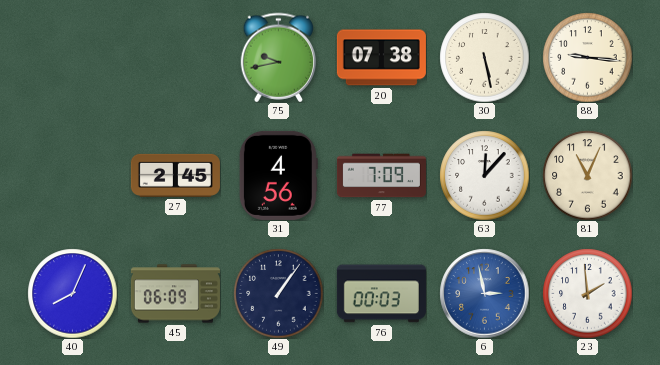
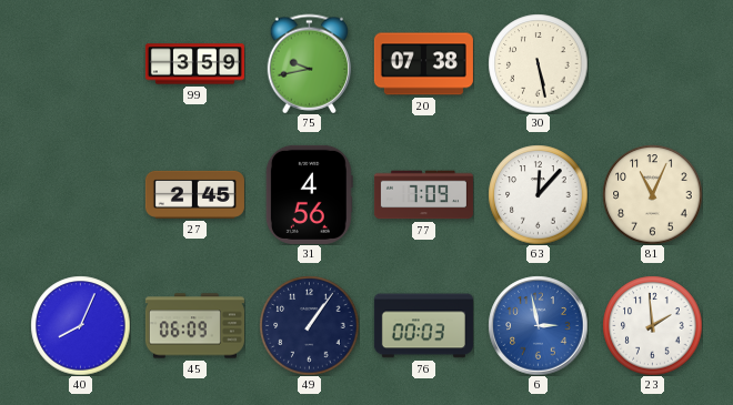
99: none -> 3:59 (194, 64)
88: 9:16 -> none (587, 57)
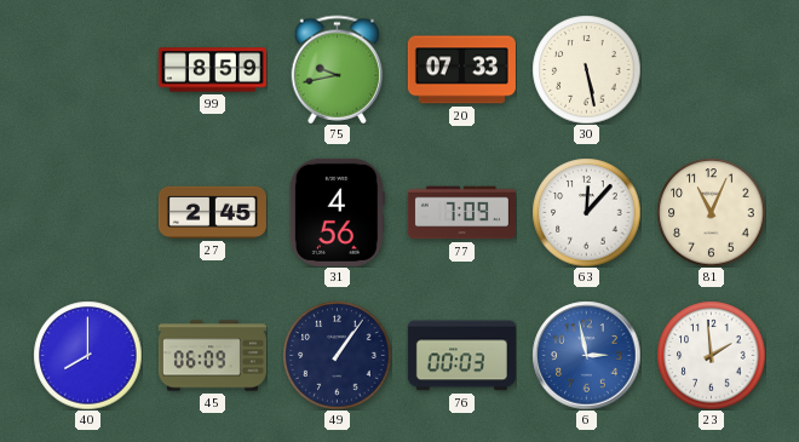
99: 3:59 -> 8:59 (212, 70)
20: 07:38 -> 07:33 (461, 70)
40: 8:04 -> 8:00 (87, 355)
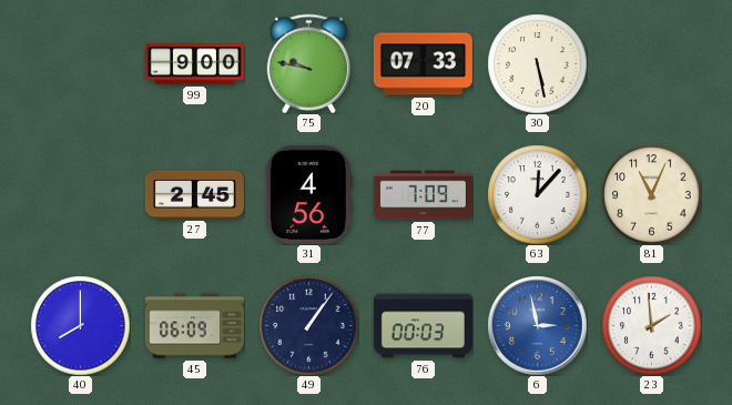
99: 8:59 -> 9:00 (194, 64)
75: 9:43 -> 9:47 (309, 63)
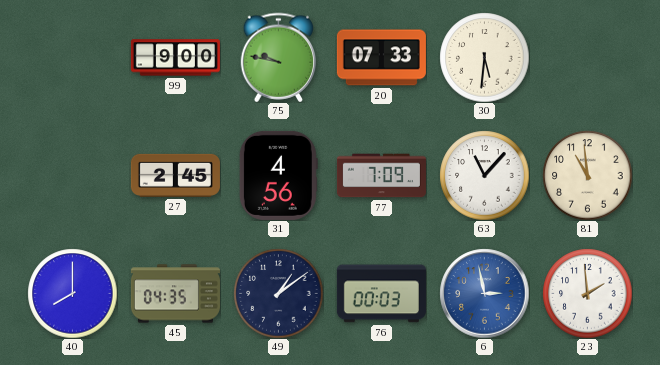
30: 5:28 -> 5:31 (484, 57)
63: 12:07 -> 11:07 (484, 175)
81: 11:04 -> 10:59 (587, 175)
45: 06:09 -> 04:35 (175, 294)
49: 1:06 -> 1:09 (278, 293)
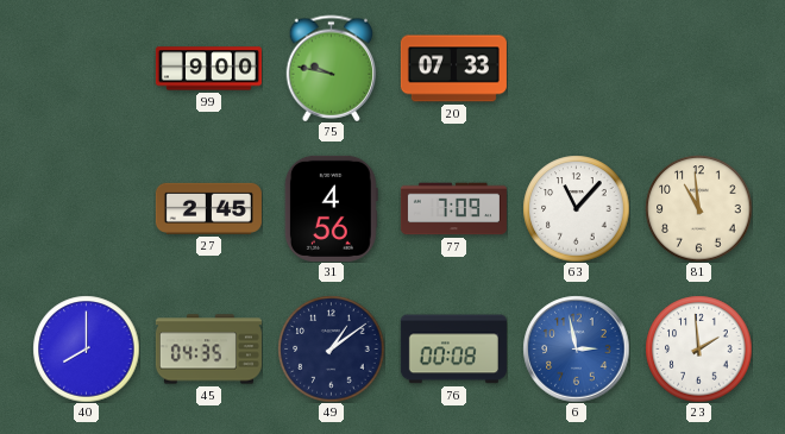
30: 5:31 -> none (484, 57)
76: 00:03 -> 00:08 (453, 350)
